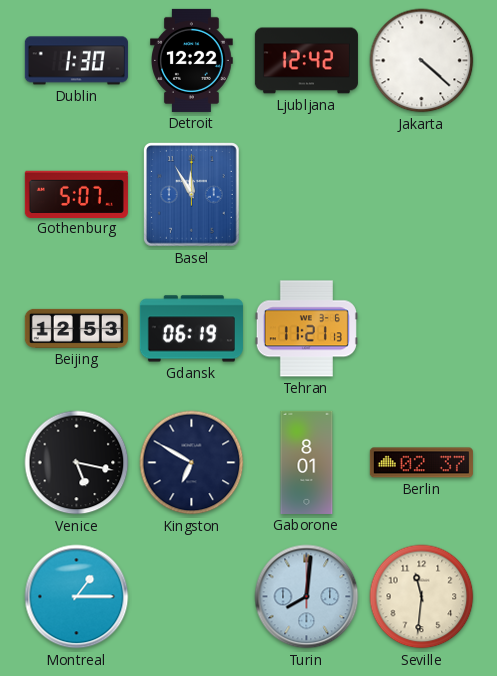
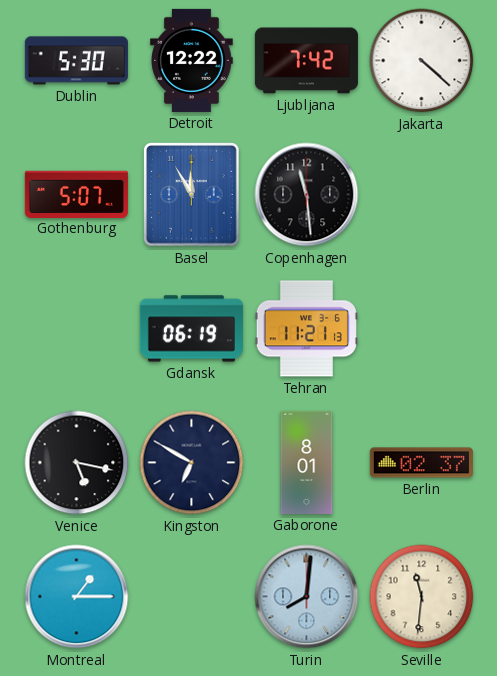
Dublin: 1:30 -> 5:30 (76, 61)
Ljubljana: 12:42 -> 7:42 (306, 61)
Copenhagen: none -> 11:29 (307, 195)
Beijing: 12:53 -> none (76, 328)
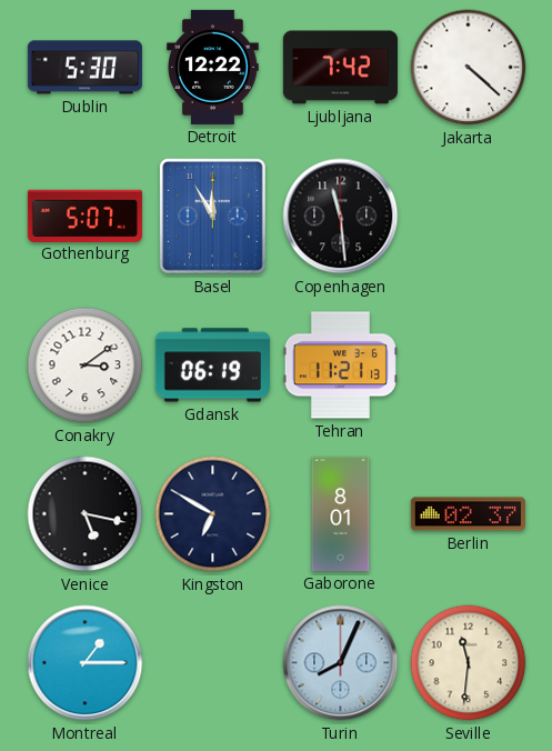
Conakry: none -> 3:09 (86, 366)
Turin: 8:01 -> 8:04 (341, 663)
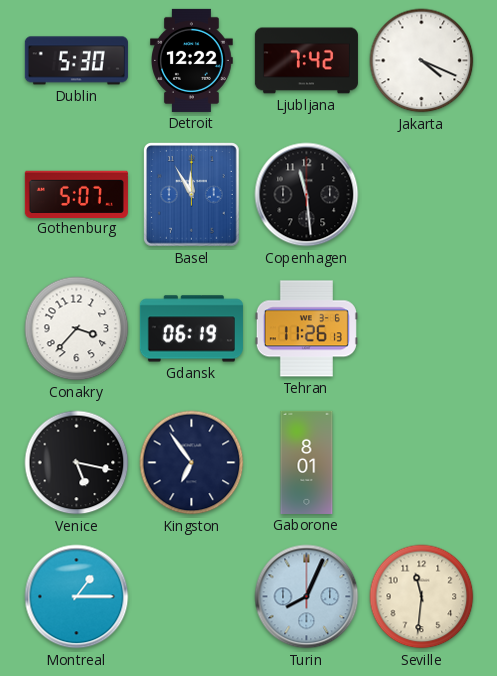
Jakarta: 4:22 -> 4:19 (422, 61)
Conakry: 3:09 -> 3:37 (77, 329)
Tehran: 11:21 -> 11:26 (306, 329)
Kingston: 6:50 -> 6:54 (192, 463)
Berlin: 02:37 -> none (468, 514)
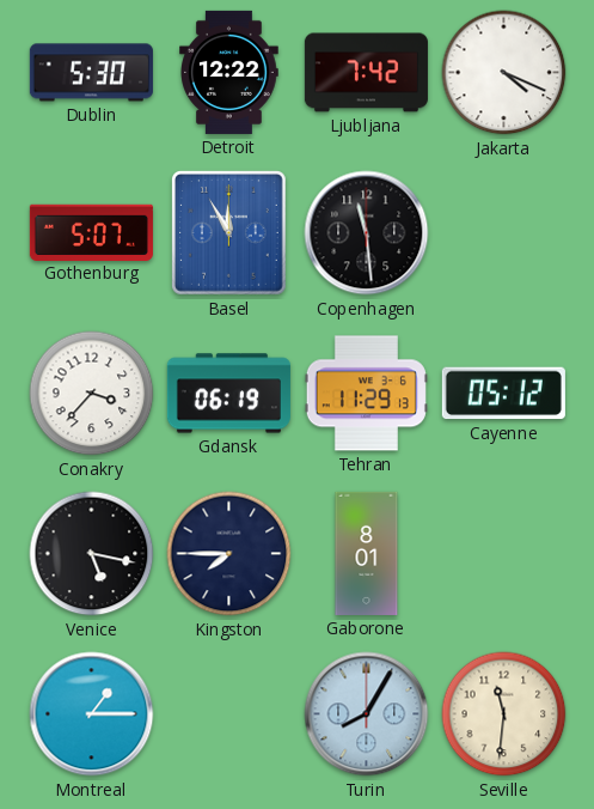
Tehran: 11:26 -> 11:29 (366, 394)
Cayenne: none -> 05:12 (503, 394)
Kingston: 6:54 -> 7:45 (229, 554)
Turin: 8:04 -> 8:05 (367, 714)
